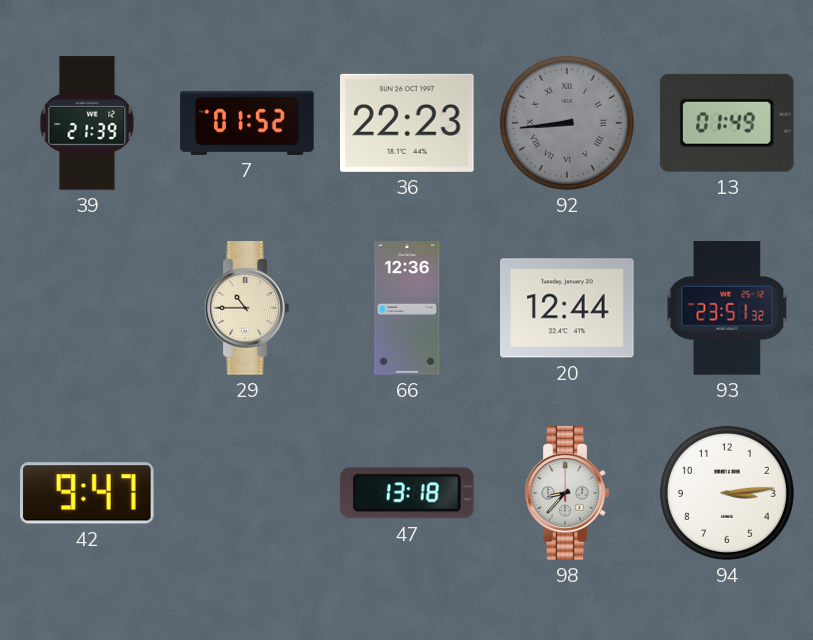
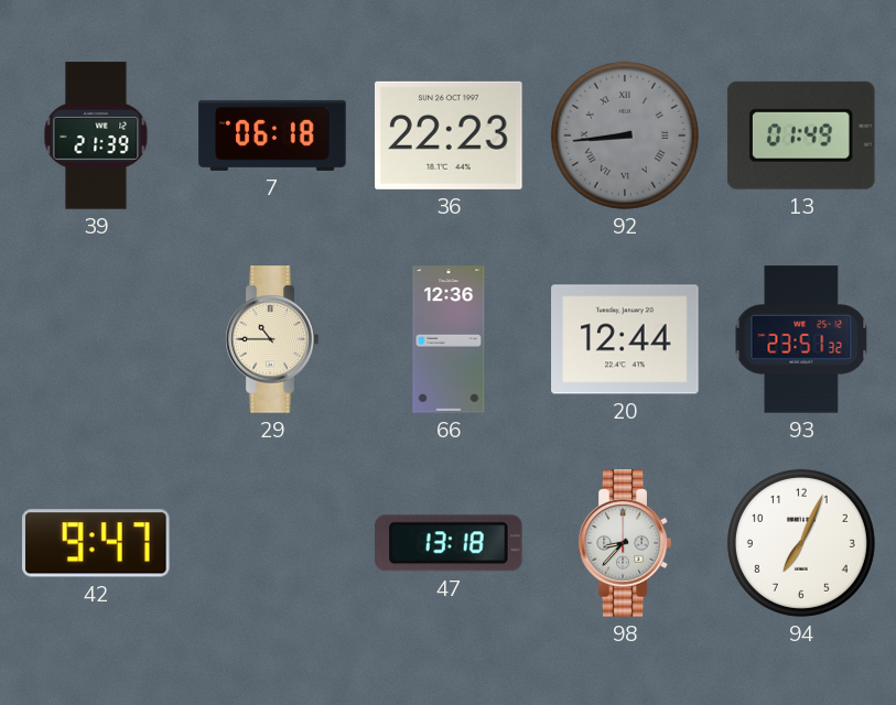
7: 01:52 -> 06:18 (272, 135)
94: 3:14 -> 7:04 (801, 543)
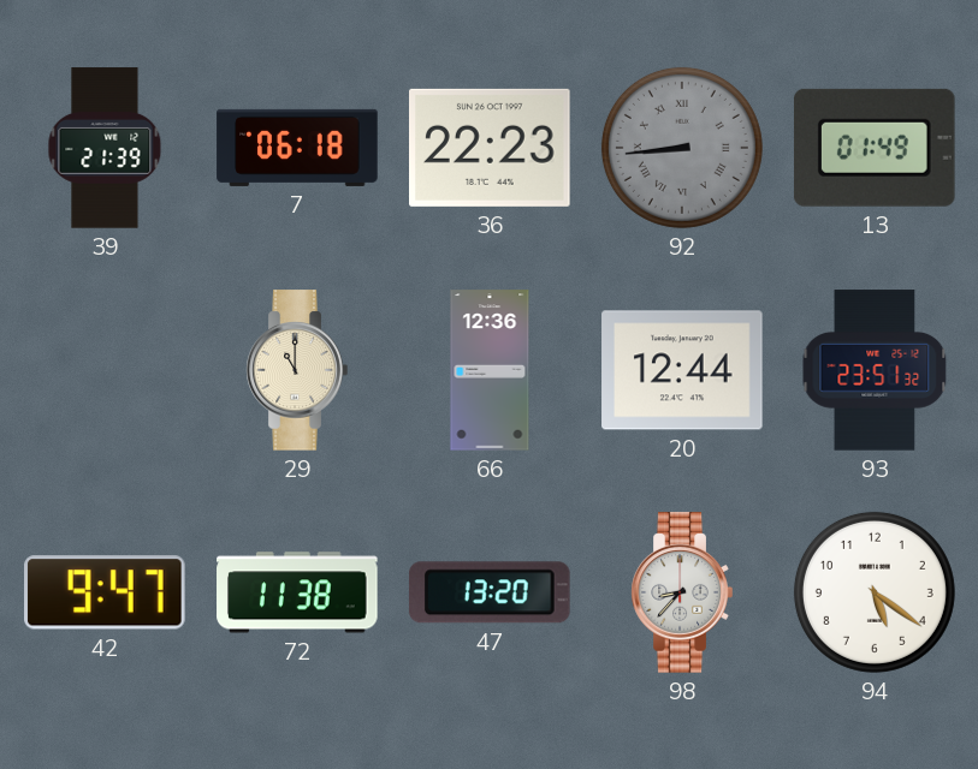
29: 10:45 -> 11:00 (297, 370)
72: none -> 11:38 (297, 592)
47: 13:18 -> 13:20 (490, 592)
94: 7:04 -> 5:21 (875, 592)
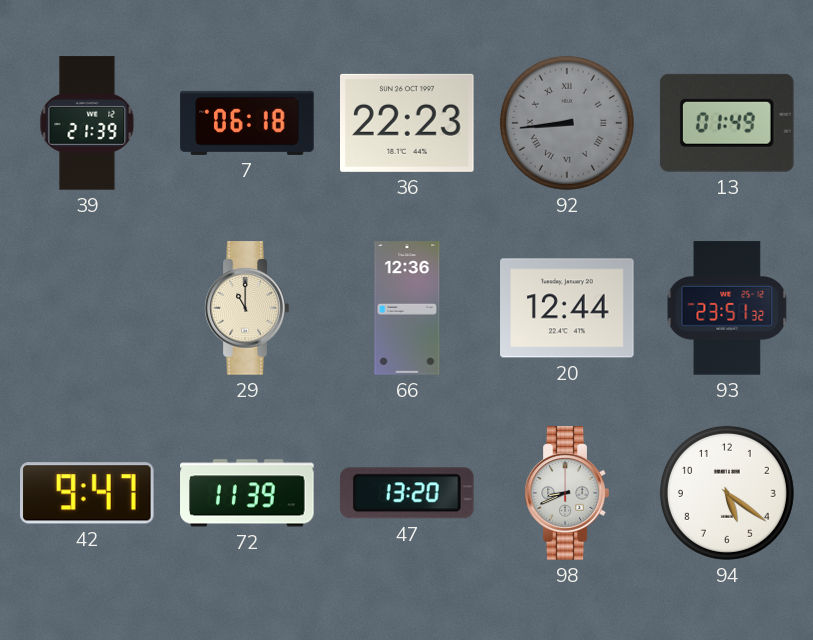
72: 11:38 -> 11:39 (247, 493)
98: 8:37 -> 8:41 (567, 493)
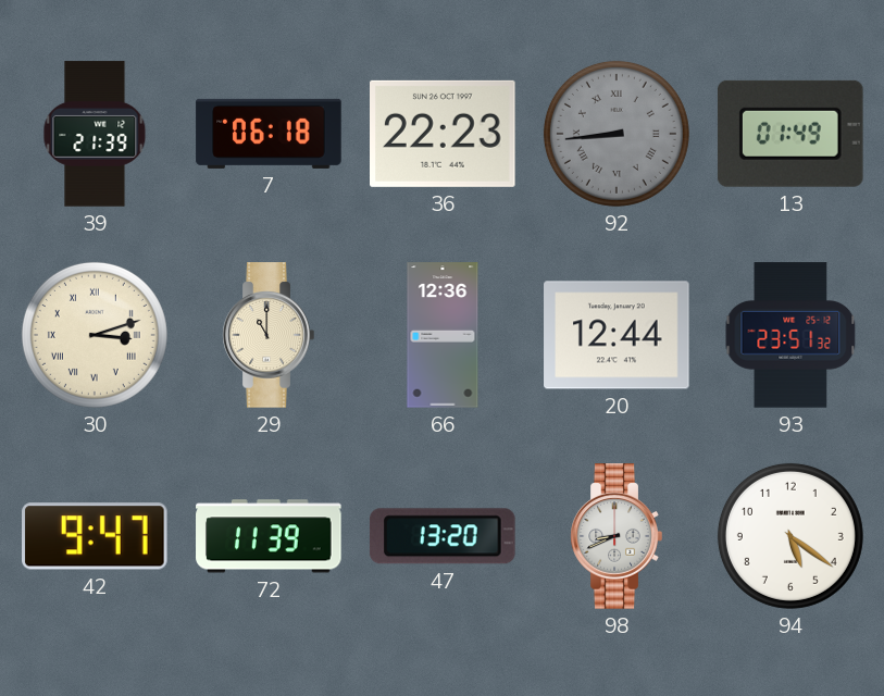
30: none -> 3:12 (95, 335)
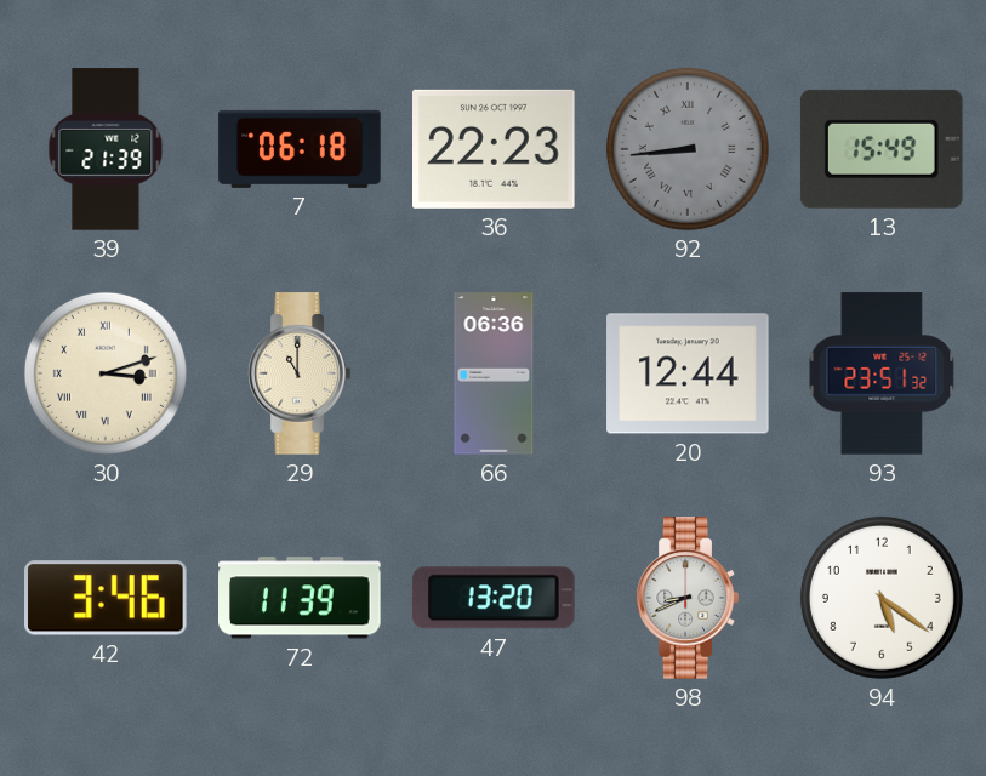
13: 01:49 -> 15:49 (882, 149)
66: 12:36 -> 06:36 (494, 373)
42: 9:47 -> 3:46 (107, 598)
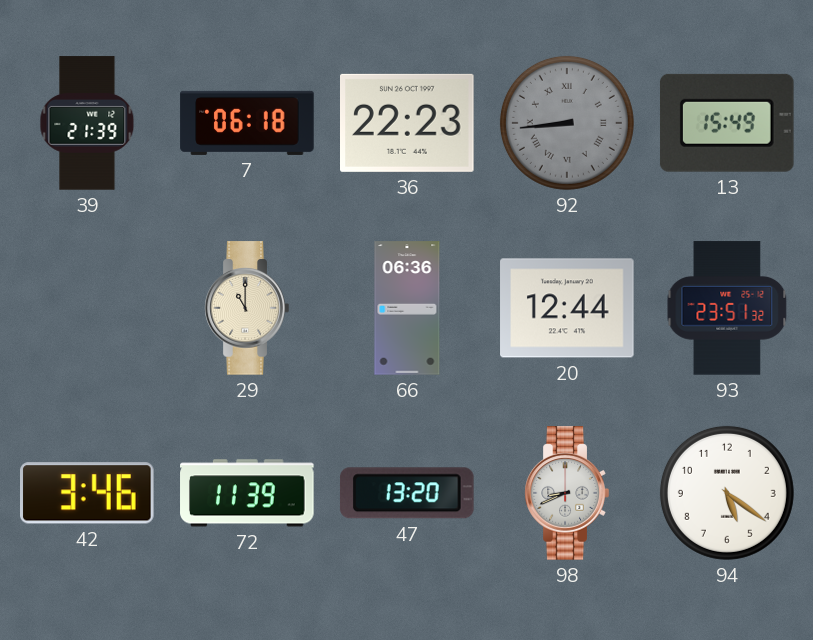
30: 3:12 -> none (106, 373)
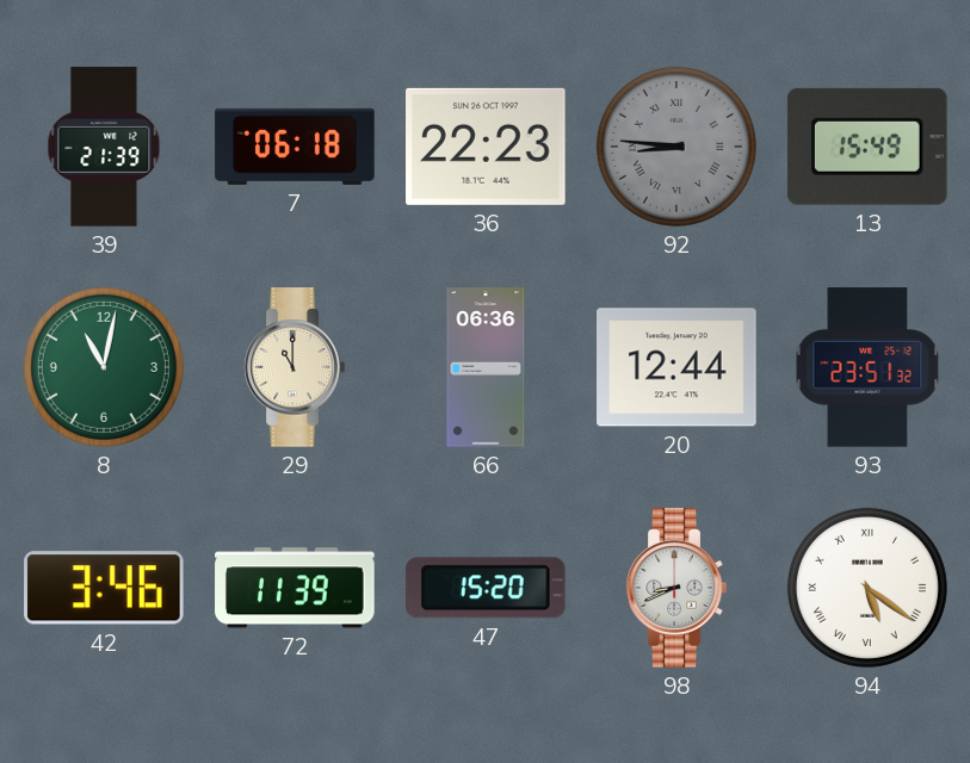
92: 8:44 -> 8:46 (676, 147)
8: none -> 11:02 (104, 367)
47: 13:20 -> 15:20 (486, 588)
94 numerals: Arabic -> Roman (867, 588)
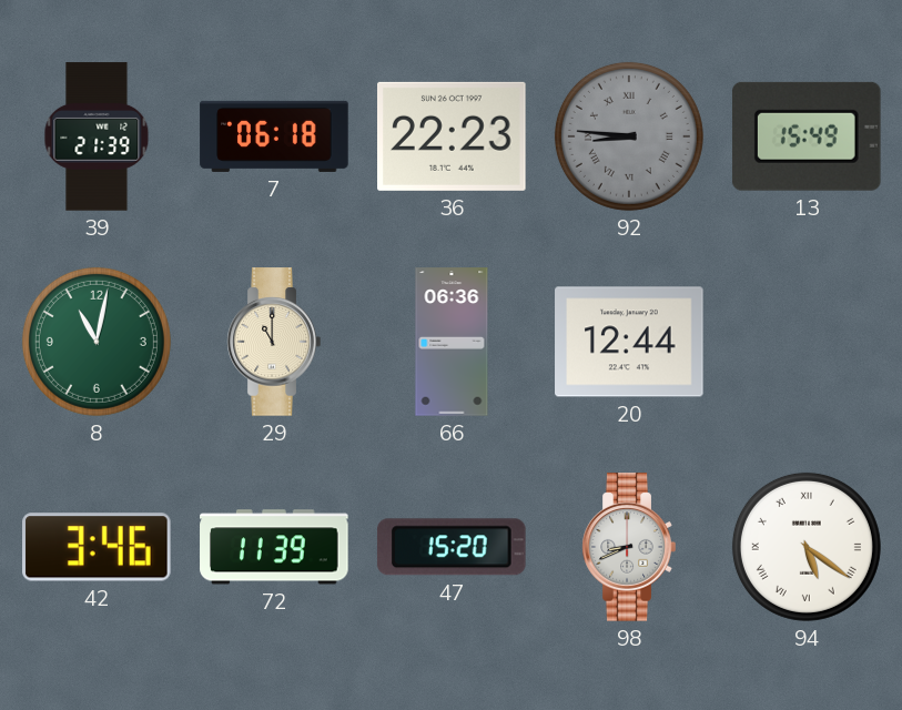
93: 23:51 -> none (867, 367)
